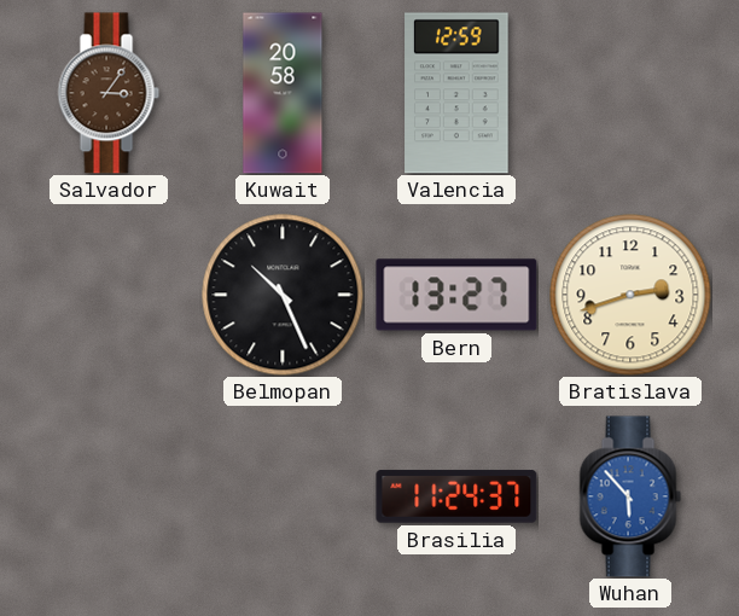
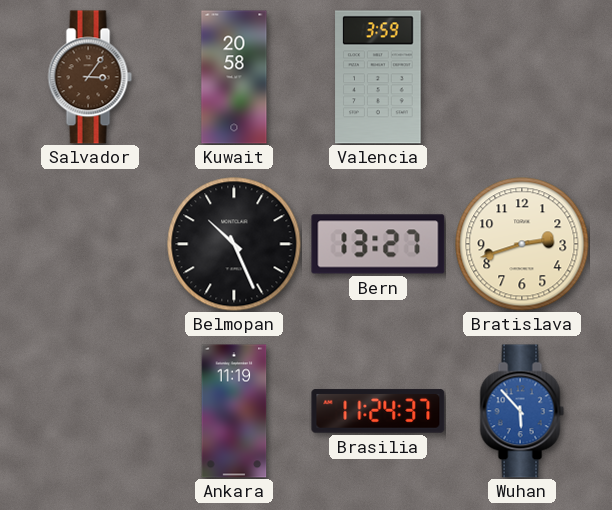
Valencia: 12:59 -> 3:59 (378, 77)
Ankara: none -> 11:19 (234, 411)
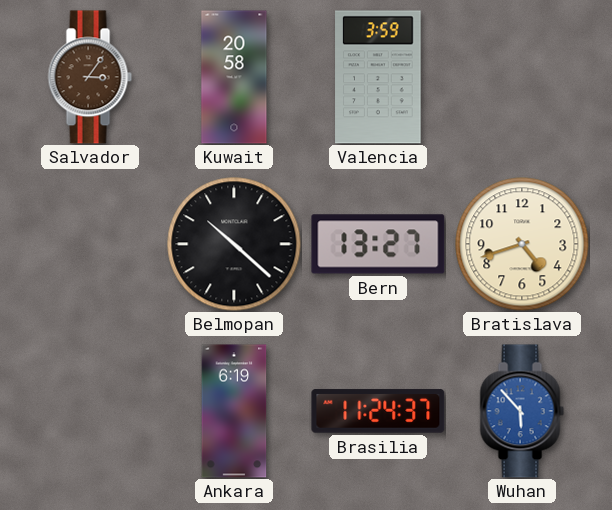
Belmopan: 10:26 -> 10:22 (234, 244)
Bratislava: 2:42 -> 4:42 (522, 244)
Ankara: 11:19 -> 6:19 (234, 411)
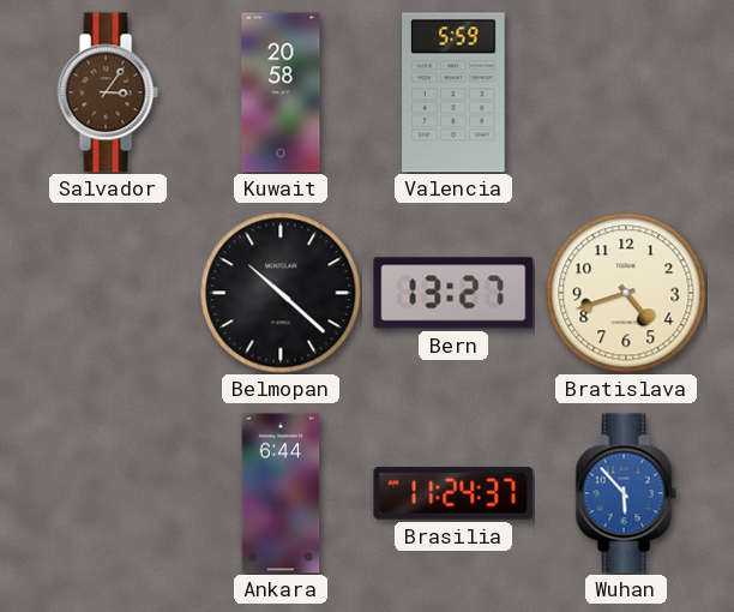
Valencia: 3:59 -> 5:59 (453, 92)
Ankara: 6:19 -> 6:44 (281, 493)
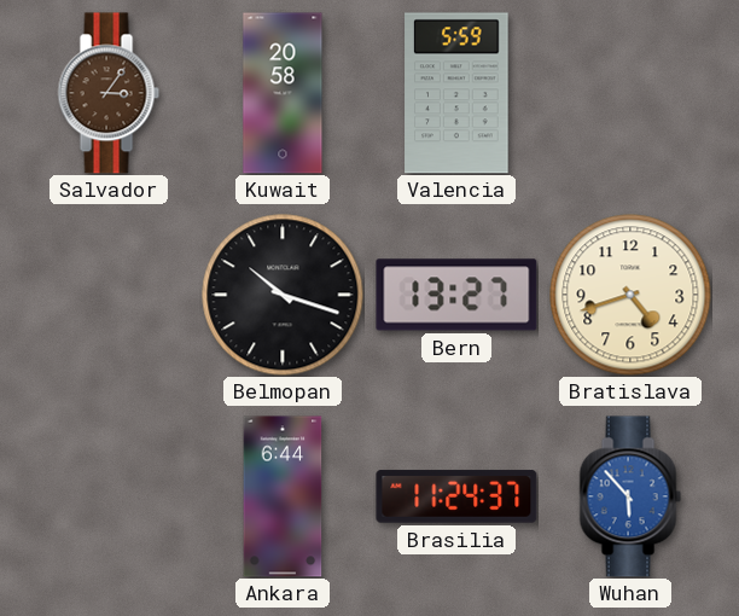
Belmopan: 10:22 -> 10:18 (283, 295)
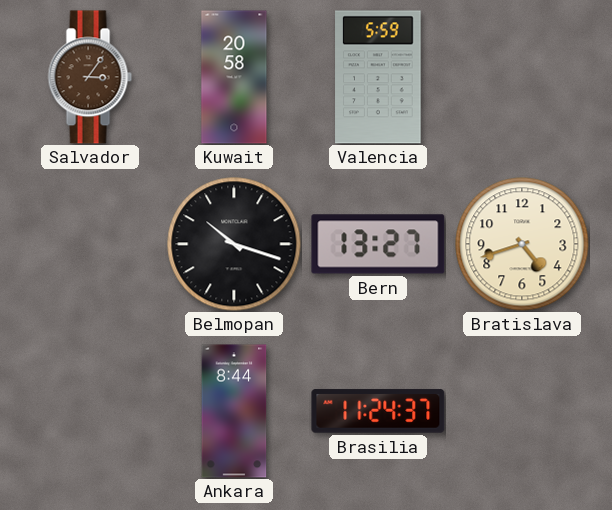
Ankara: 6:44 -> 8:44 (234, 411)
Wuhan: 5:53 -> none (630, 496)
